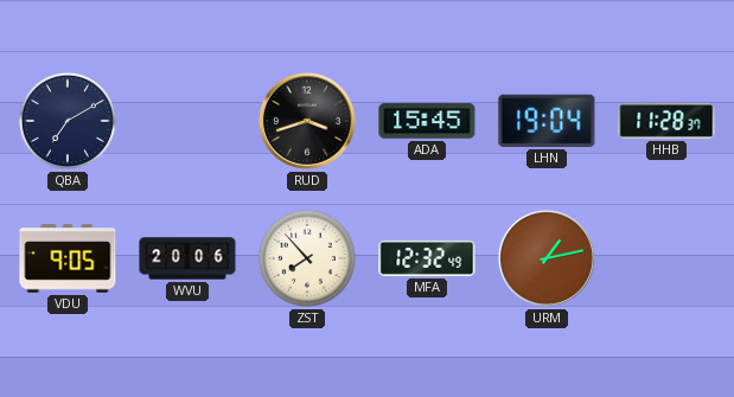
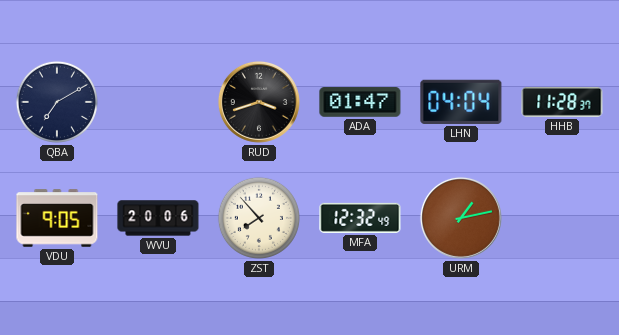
ADA: 15:45 -> 01:47 (360, 102)
LHN: 19:04 -> 04:04 (461, 102)
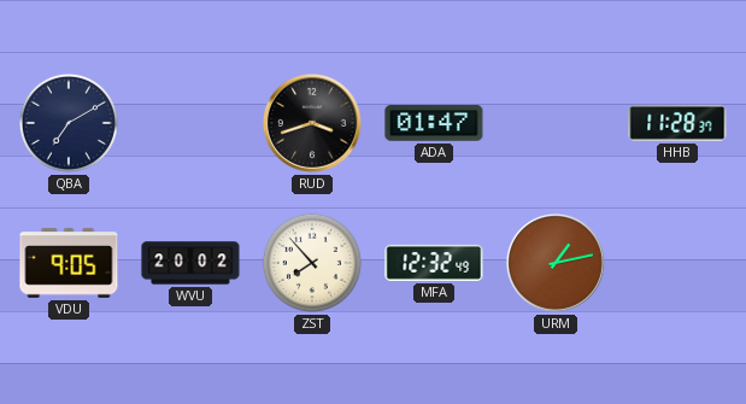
LHN: 04:04 -> none (461, 102)
WVU: 20:06 -> 20:02 (190, 263)
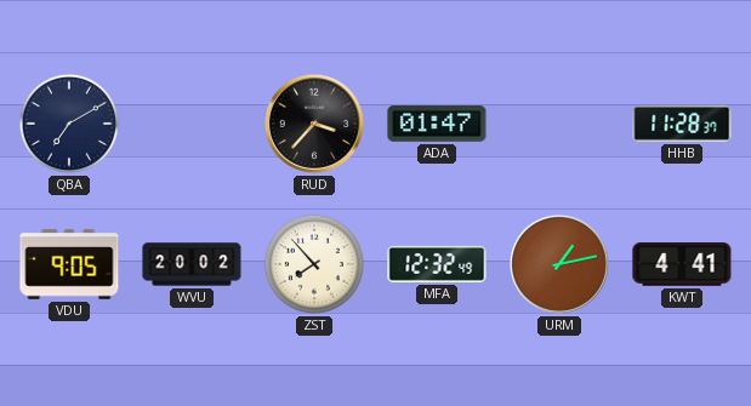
RUD: 3:42 -> 3:37 (314, 124)
KWT: none -> 4:41 (682, 264)
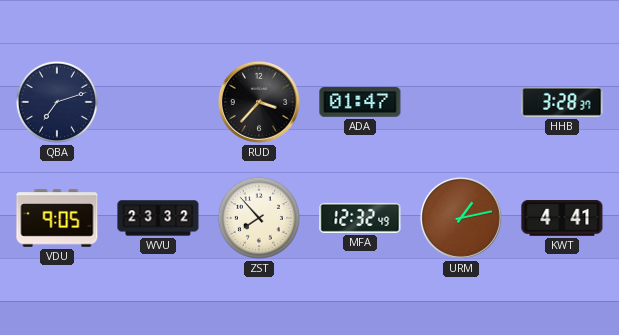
QBA: 7:10 -> 7:12 (57, 102)
HHB: 11:28 -> 3:28 (562, 102)
WVU: 20:02 -> 23:32 (158, 218)
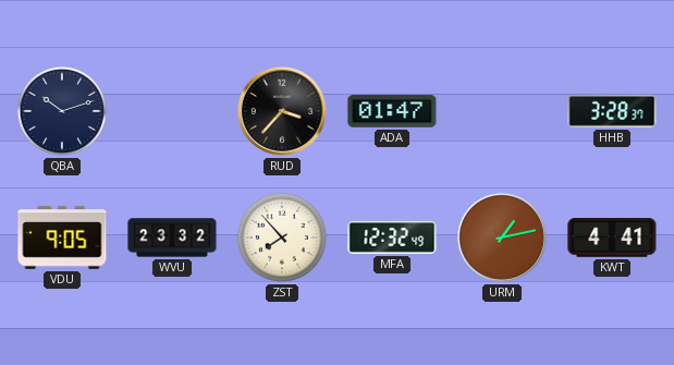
QBA: 7:12 -> 10:12 (62, 111)
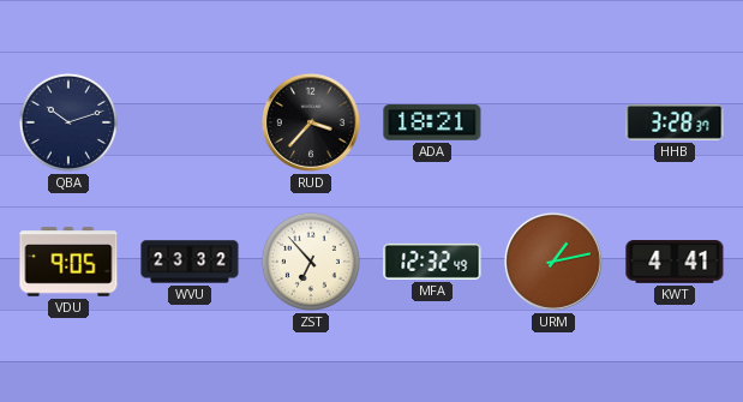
ADA: 01:47 -> 18:21 (432, 122)
ZST: 7:53 -> 6:53 (311, 262)
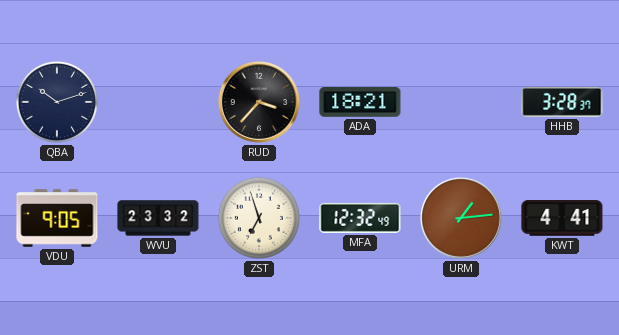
ZST: 6:53 -> 6:57 (259, 218)
URM: 1:13 -> 1:14 (461, 218)
